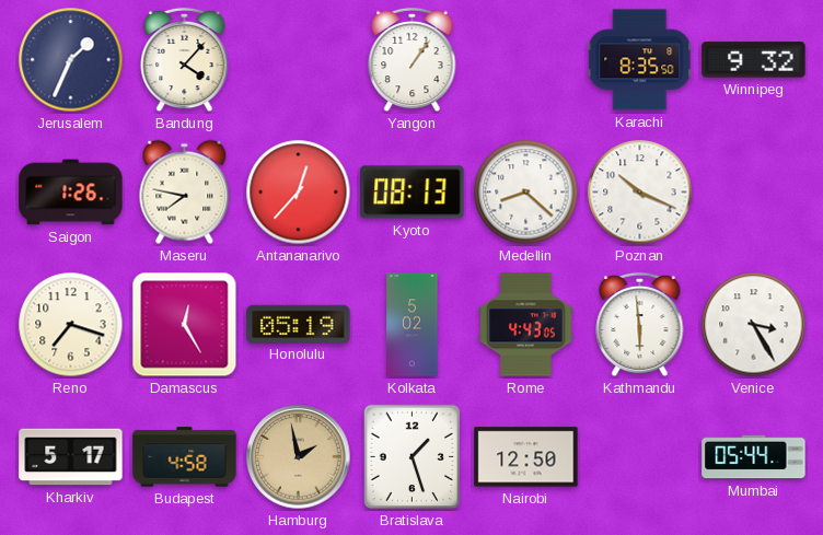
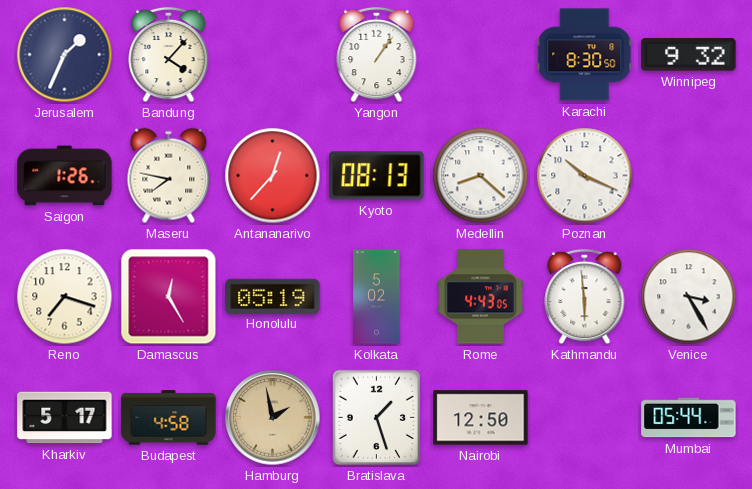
Karachi: 8:35 -> 8:30 (585, 55)
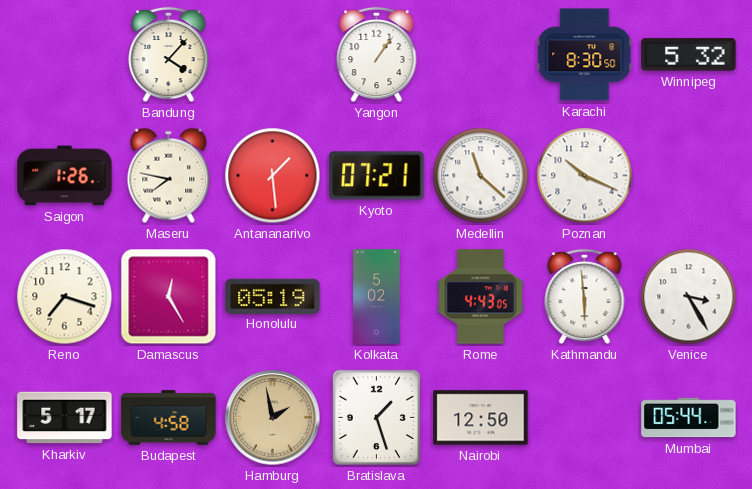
Jerusalem: 1:34 -> none (65, 55)
Winnipeg: 9:32 -> 5:32 (689, 55)
Antananarivo: 12:37 -> 1:29 (273, 176)
Kyoto: 08:13 -> 07:21 (377, 176)
Medellin: 8:22 -> 11:22 (481, 176)
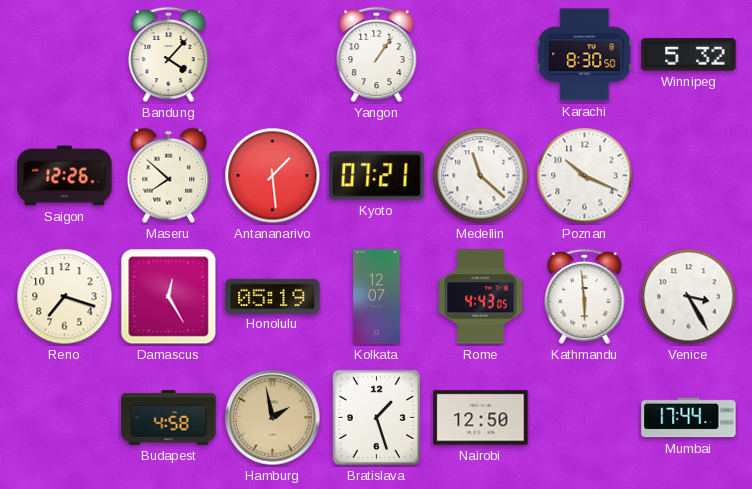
Saigon: 1:26 -> 12:26 (65, 176)
Maseru: 7:47 -> 7:52 (169, 176)
Kolkata: 5:02 -> 12:07 (377, 297)
Kharkiv: 5:17 -> none (65, 418)
Mumbai: 05:44 -> 17:44 (689, 418)
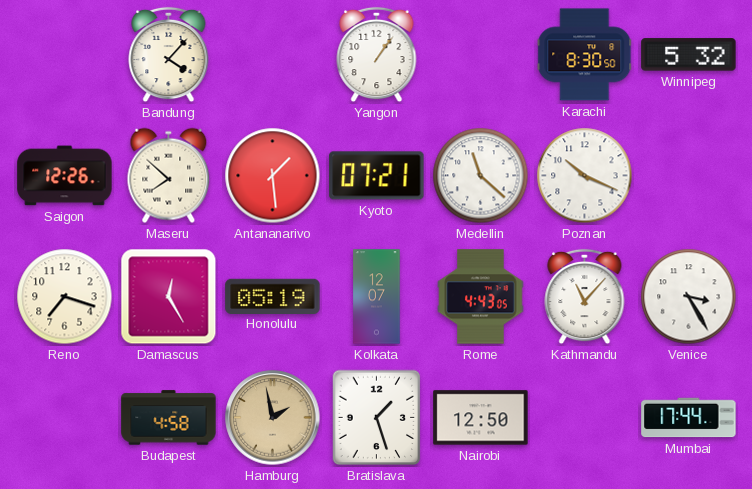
Kathmandu: 5:59 -> 11:07 (585, 297)
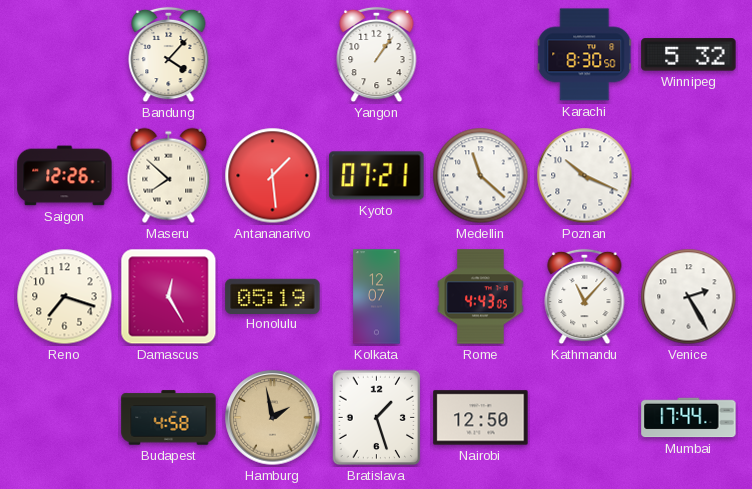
Venice: 3:25 -> 2:25 (689, 297)
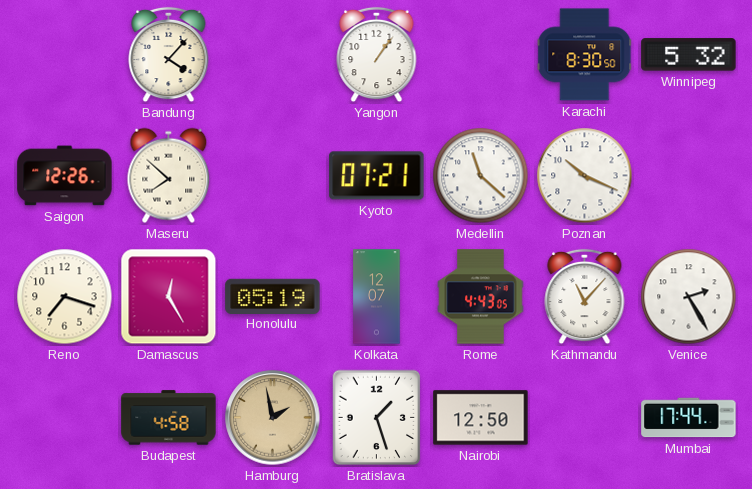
Antananarivo: 1:29 -> none (273, 176)
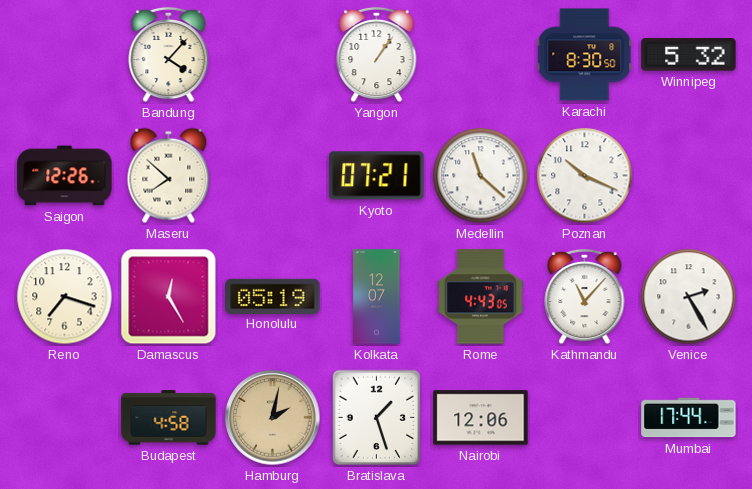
Hamburg: 1:58 -> 2:02 (273, 418)
Nairobi: 12:50 -> 12:06 (481, 418)
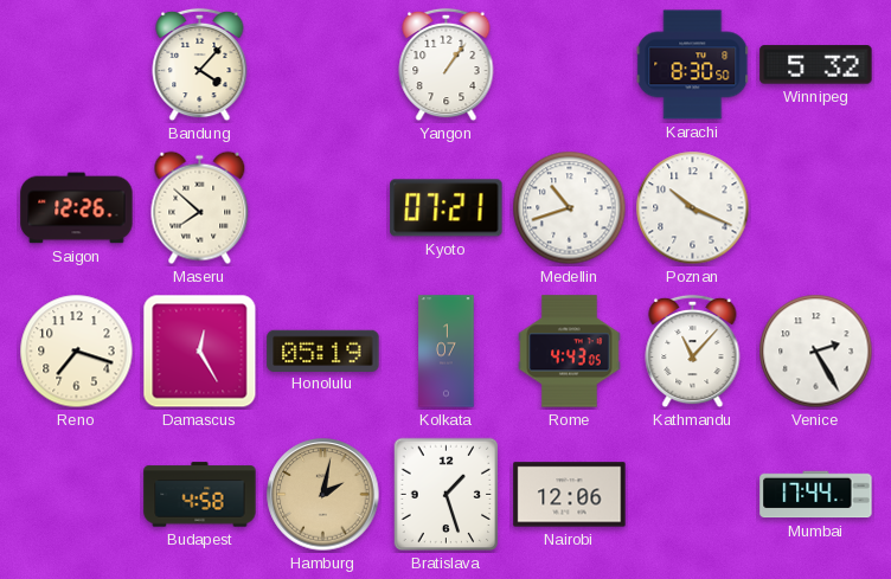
Medellin: 11:22 -> 10:42 (570, 208)
Kolkata: 12:07 -> 1:07 (447, 352)
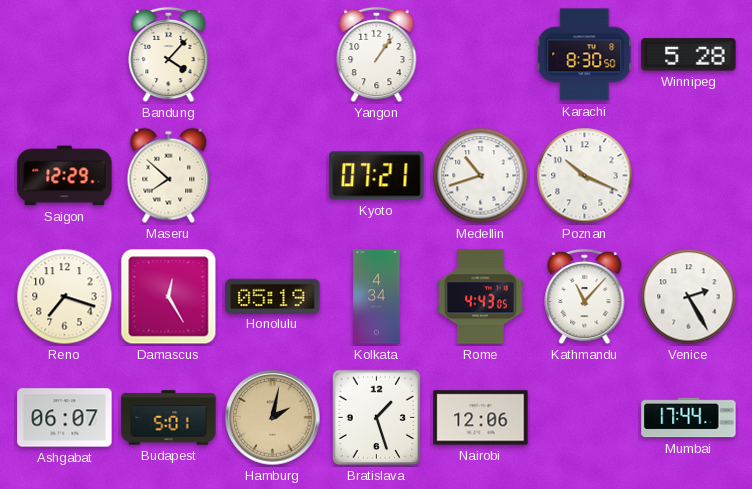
Winnipeg: 5:32 -> 5:28 (689, 55)
Saigon: 12:26 -> 12:29 (65, 176)
Kolkata: 1:07 -> 4:34 (377, 297)
Ashgabat: none -> 06:07 (65, 418)
Budapest: 4:58 -> 5:01 (169, 418)
